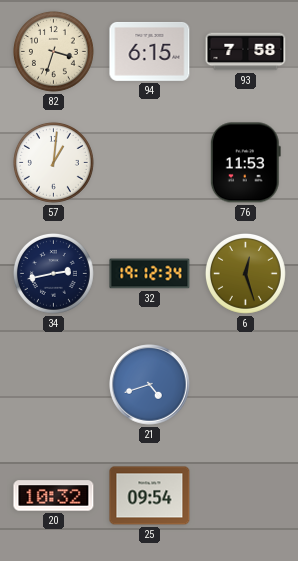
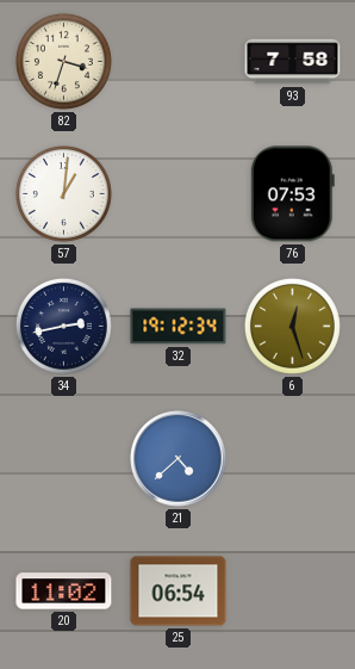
94: 6:15 -> none (150, 51)
76: 11:53 -> 07:53 (292, 194)
21: 4:42 -> 4:38 (179, 459)
20: 10:32 -> 11:02 (64, 591)
25: 09:54 -> 06:54 (179, 591)
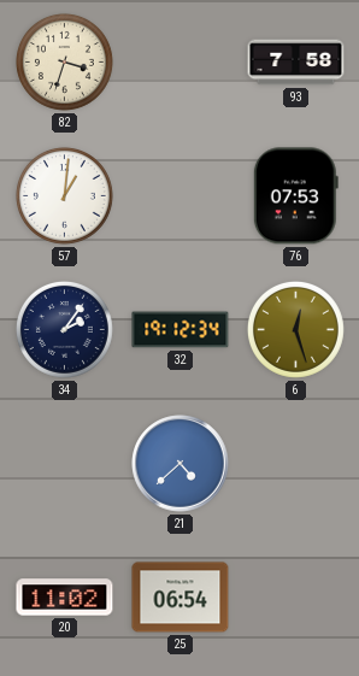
34: 2:43 -> 2:06 (64, 329)
